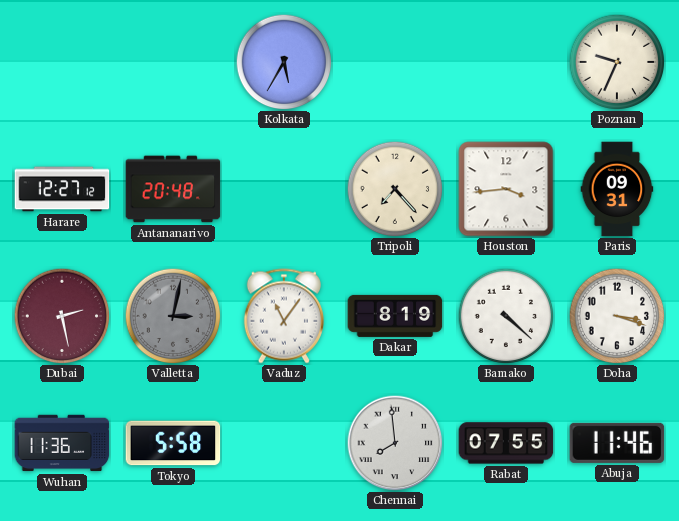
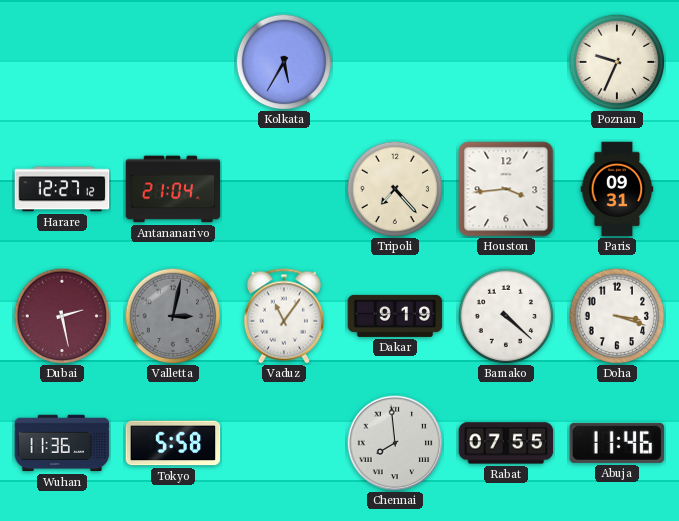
Antananarivo: 20:48 -> 21:04 (173, 189)
Dakar: 8:19 -> 9:19 (395, 316)
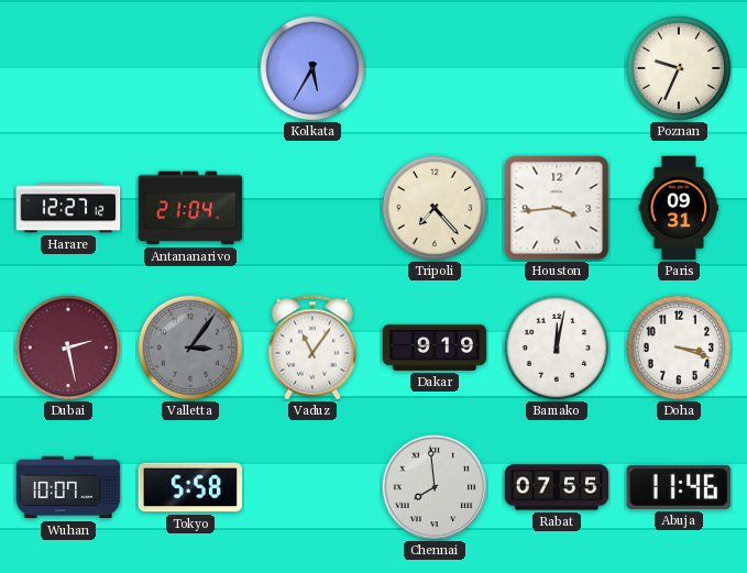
Valletta: 3:02 -> 3:06 (190, 348)
Bamako: 4:22 -> 12:02 (557, 348)
Wuhan: 11:36 -> 10:07 (68, 487)
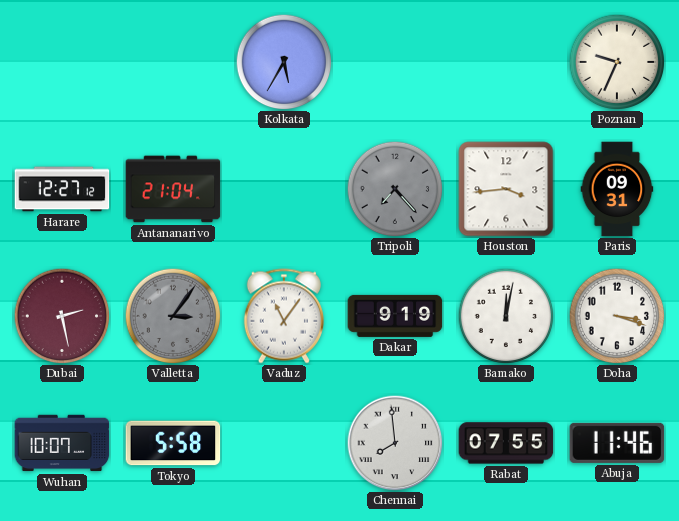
Tripoli dial: cream -> grey (395, 189)
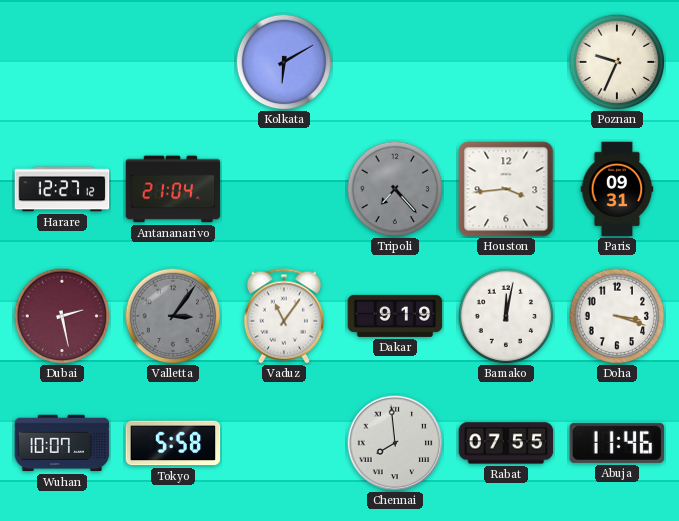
Kolkata: 5:35 -> 6:10 (284, 62)
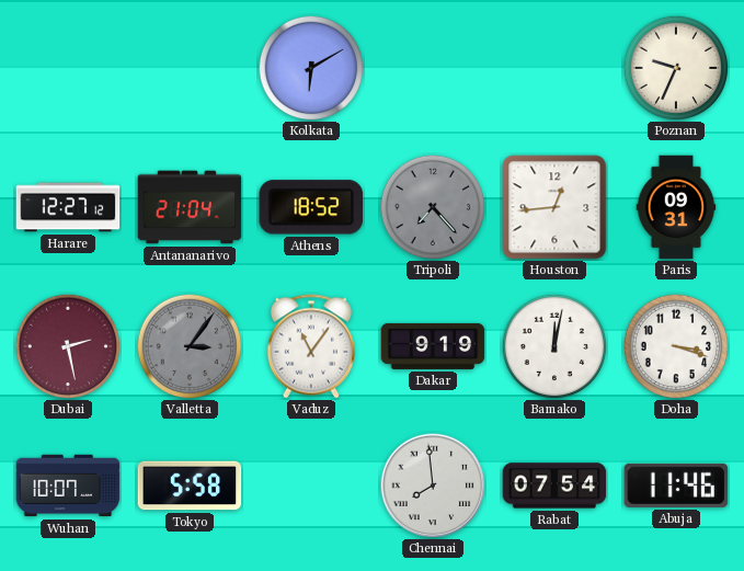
Athens: none -> 18:52 (310, 207)
Houston: 3:44 -> 12:44 (554, 207)
Rabat: 07:55 -> 07:54 (554, 486)
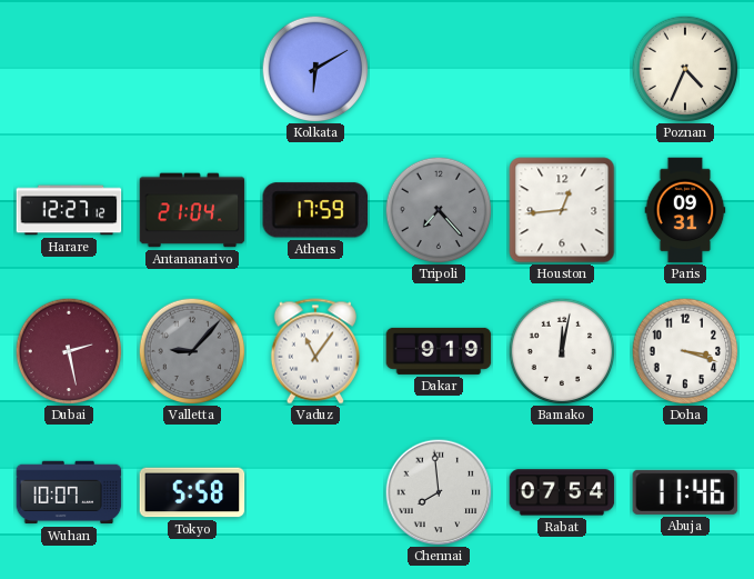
Poznan: 9:34 -> 4:34 (685, 69)
Athens: 18:52 -> 17:59 (314, 210)
Valletta: 3:06 -> 9:07 (192, 351)
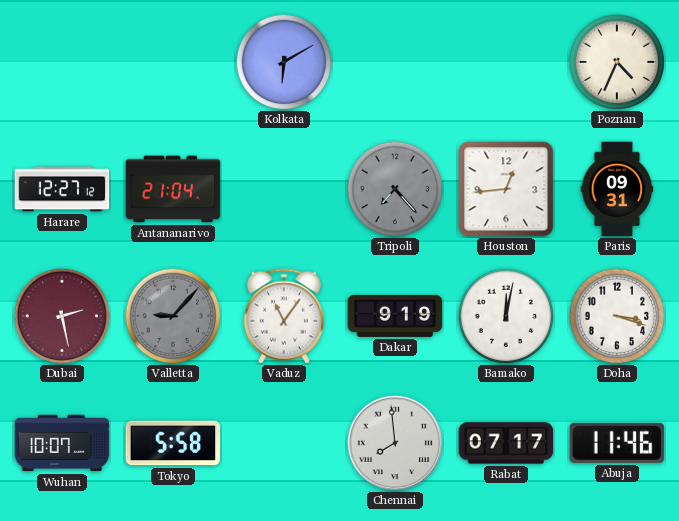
Athens: 17:59 -> none (314, 210)
Rabat: 07:54 -> 07:17 (506, 443)
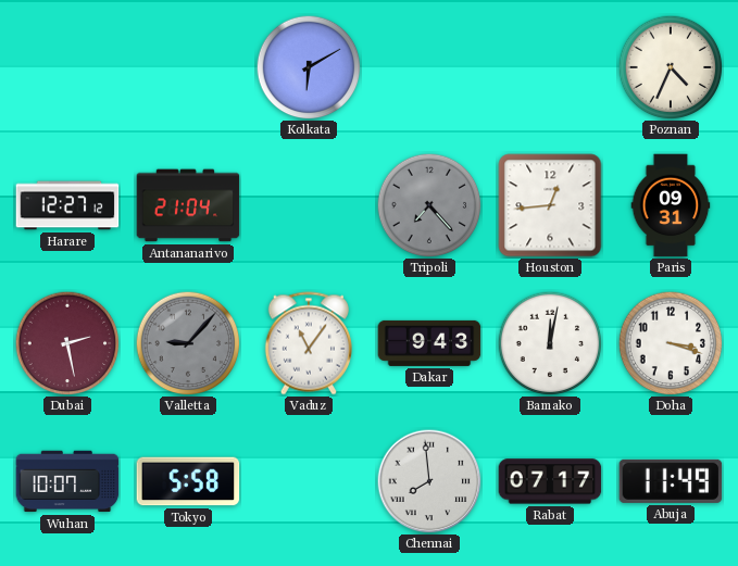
Dakar: 9:19 -> 9:43 (429, 343)
Abuja: 11:46 -> 11:49 (671, 481)
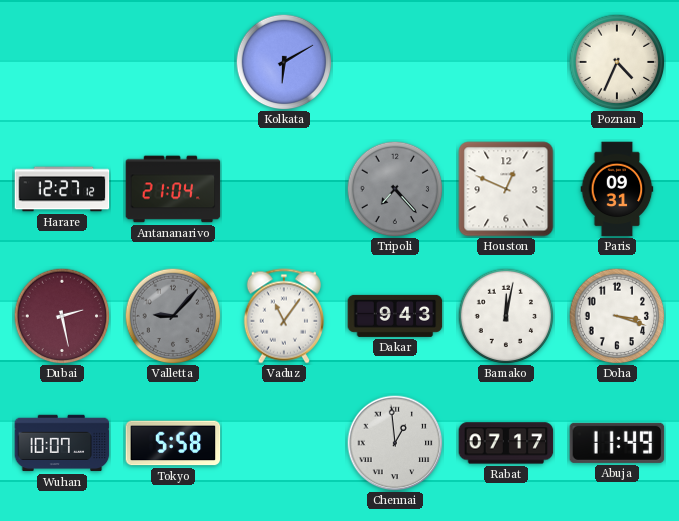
Houston: 12:44 -> 12:49 (506, 189)
Chennai: 7:59 -> 12:59 (395, 443)
